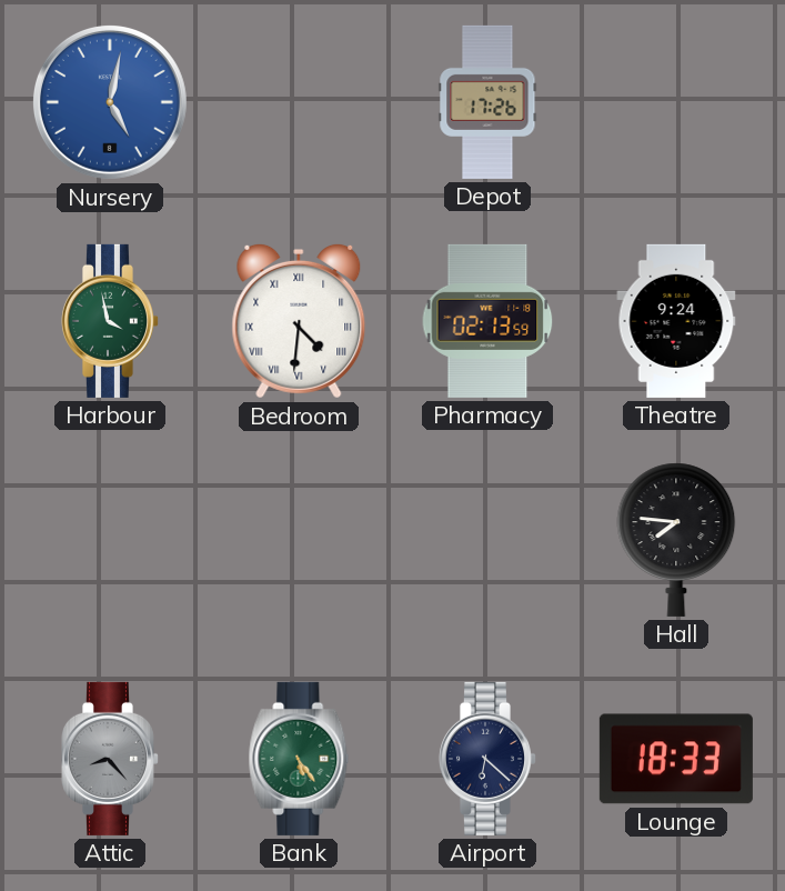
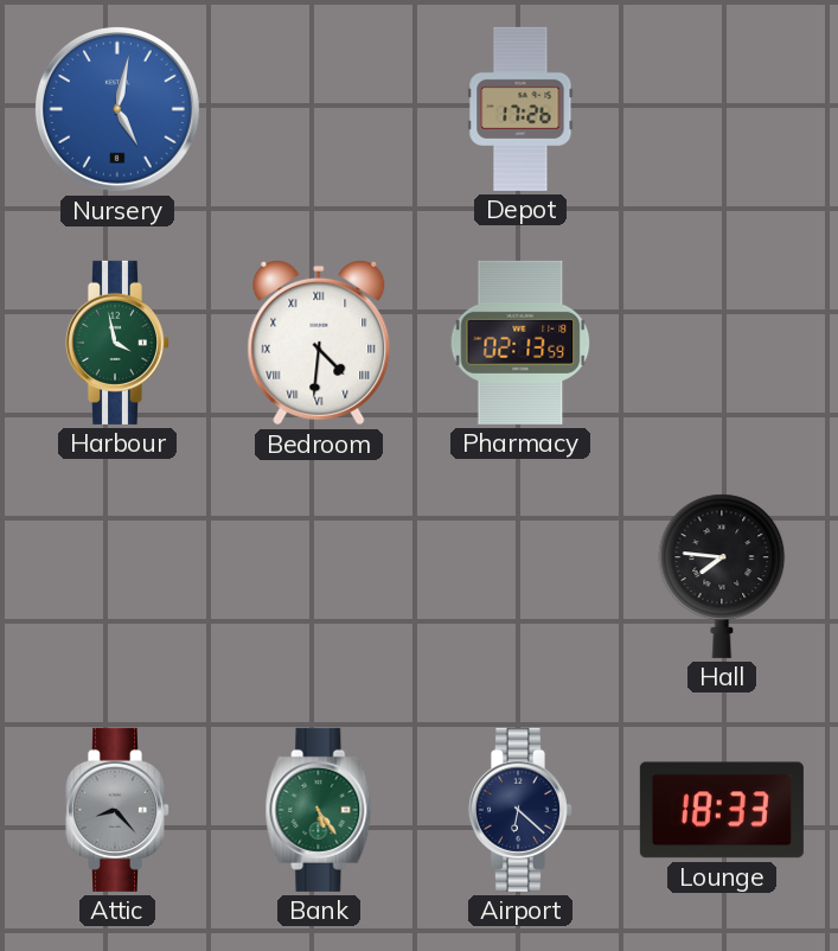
Theatre: 9:24 -> none (676, 321)
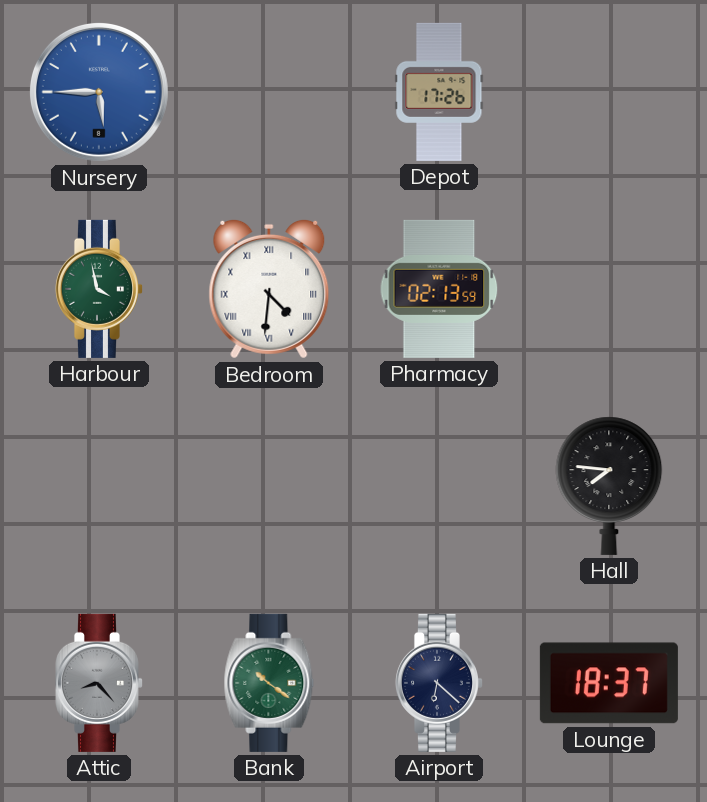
Nursery: 5:02 -> 5:45 (99, 92)
Bank: 5:24 -> 10:21 (269, 683)
Lounge: 18:33 -> 18:37 (609, 683)
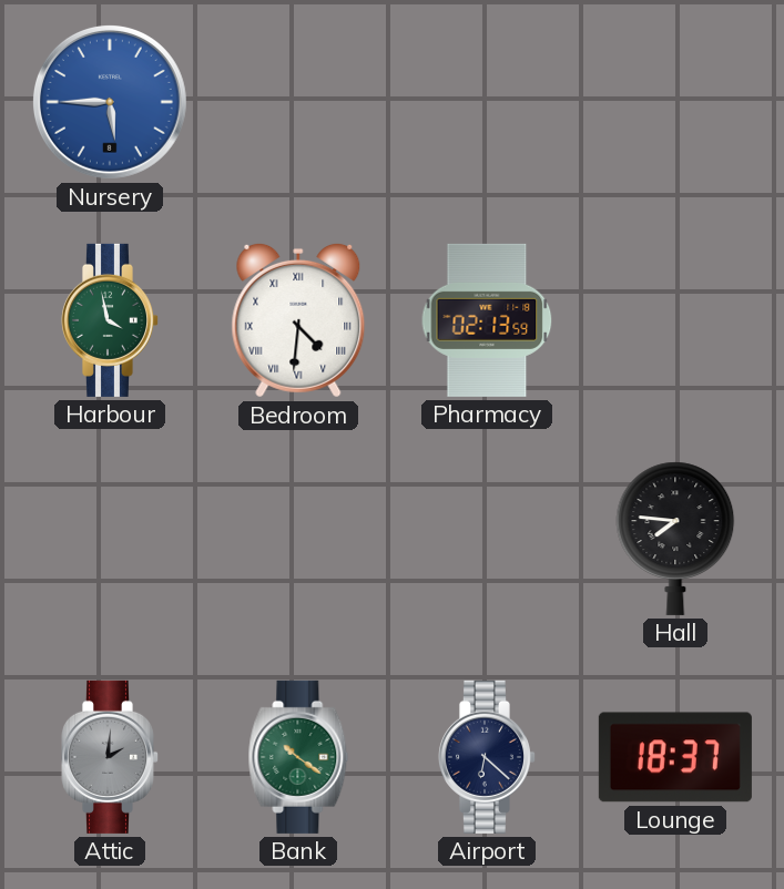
Depot: 17:26 -> none (439, 92)
Attic: 8:23 -> 2:01 (109, 757)
